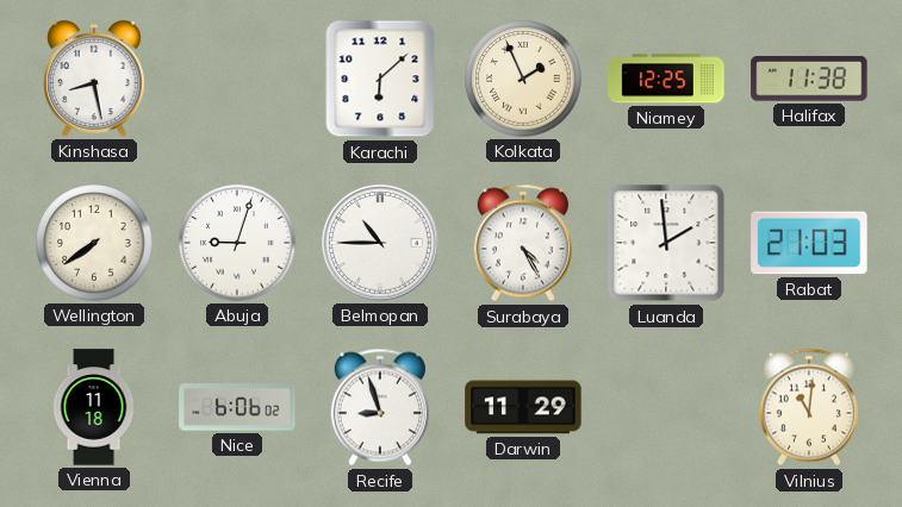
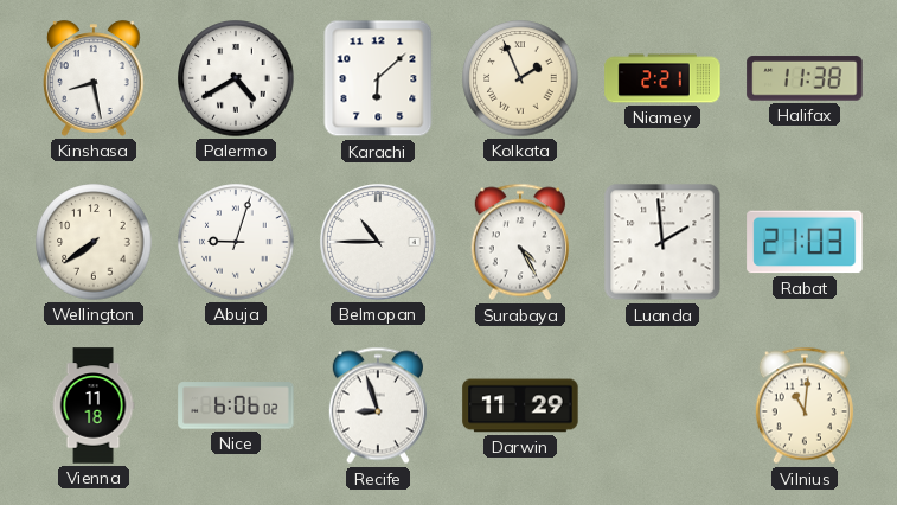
Palermo: none -> 4:40 (236, 78)
Niamey: 12:25 -> 2:21 (662, 78)
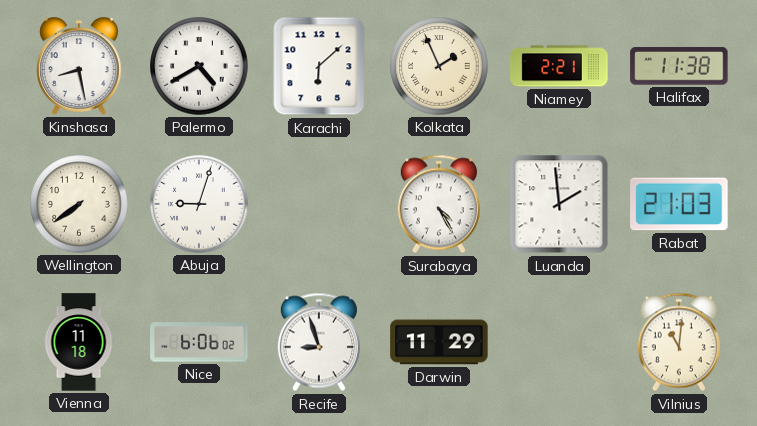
Belmopan: 10:45 -> none (379, 243)
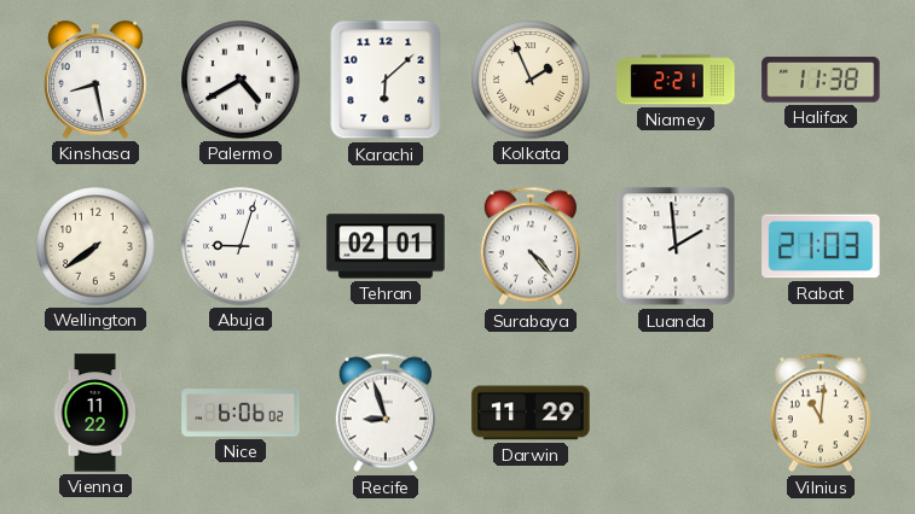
Tehran: none -> 02:01 (386, 246)
Surabaya: 4:25 -> 4:23 (531, 246)
Vienna: 11:18 -> 11:22 (95, 413)
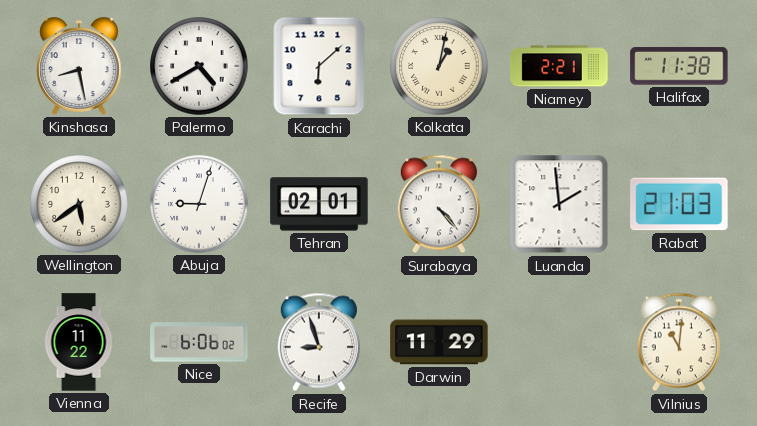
Kolkata: 1:56 -> 1:02 (439, 66)
Wellington: 7:39 -> 5:39 (79, 204)
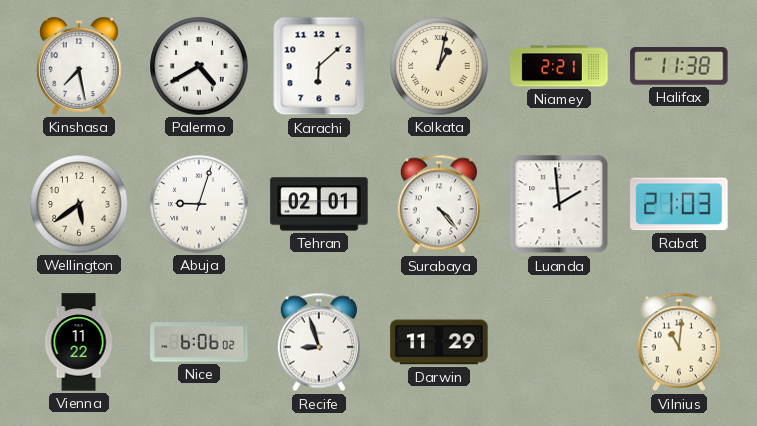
Kinshasa: 8:28 -> 7:28 (79, 66)
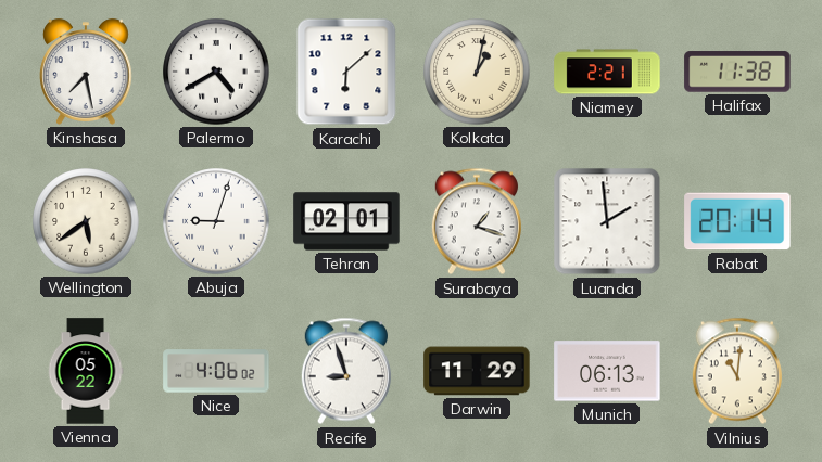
Surabaya: 4:23 -> 1:18 (477, 221)
Rabat: 21:03 -> 20:14 (737, 221)
Vienna: 11:22 -> 05:22 (86, 371)
Nice: 6:06 -> 4:06 (216, 371)
Munich: none -> 06:13 (607, 371)
